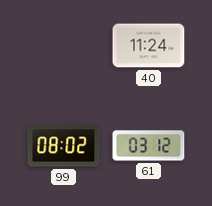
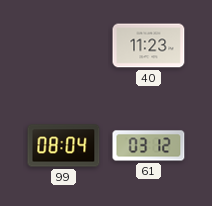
40: 11:24 -> 11:23 (149, 46)
99: 08:02 -> 08:04 (64, 146)
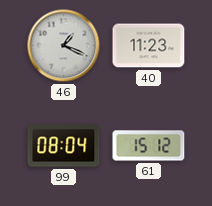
46: none -> 1:19 (64, 46)
61: 03:12 -> 15:12 (149, 146)
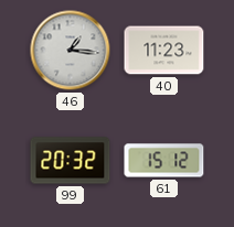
46: 1:19 -> 1:16 (71, 51)
99: 08:04 -> 20:32 (71, 161)
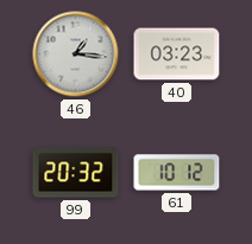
40: 11:23 -> 03:23 (177, 54)
61: 15:12 -> 10:12 (177, 173)
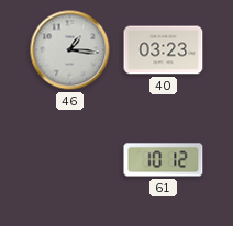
99: 20:32 -> none (76, 173)
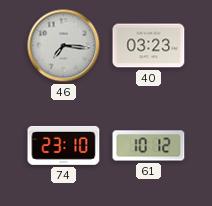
46: 1:16 -> 7:16 (64, 46)
74: none -> 23:10 (64, 145)
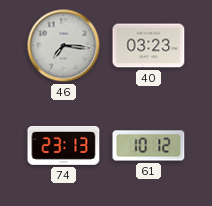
74: 23:10 -> 23:13 (64, 145)
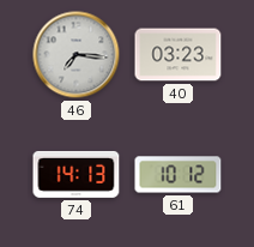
74: 23:13 -> 14:13 (77, 174)
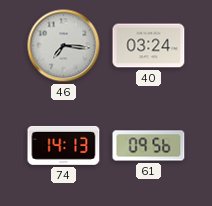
40: 03:23 -> 03:24 (149, 46)
61: 10:12 -> 09:56 (149, 146)
